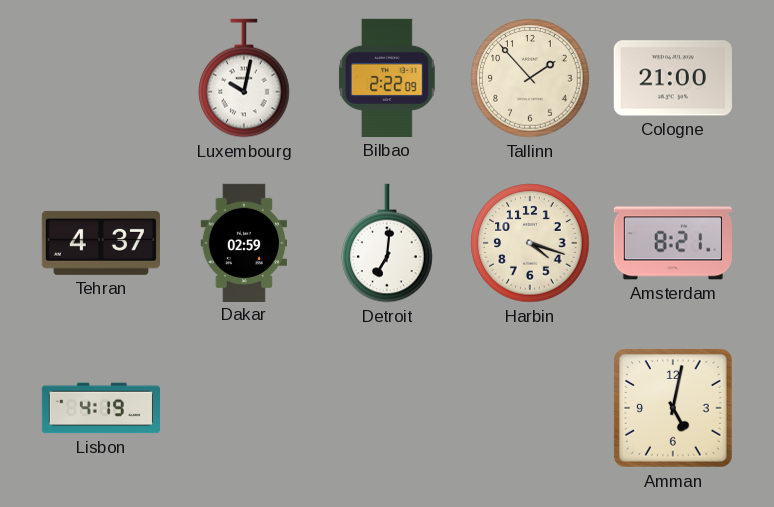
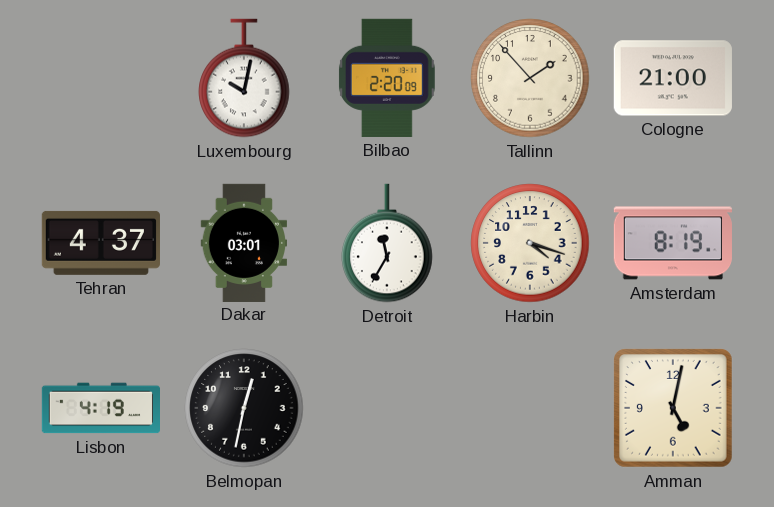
Bilbao: 2:22 -> 2:20 (388, 78)
Dakar: 02:59 -> 03:01 (243, 242)
Detroit: 7:01 -> 11:35 (387, 243)
Amsterdam: 8:21 -> 8:19 (673, 243)
Belmopan: none -> 12:32 (244, 408)
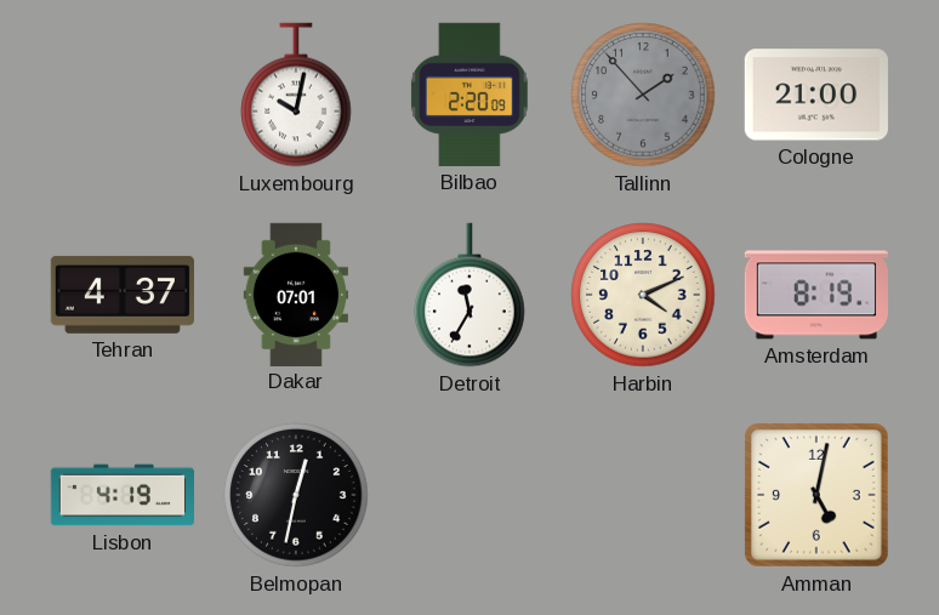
Tallinn dial: cream -> grey (643, 95)
Dakar: 03:01 -> 07:01 (295, 294)
Harbin: 4:18 -> 4:11 (643, 295)
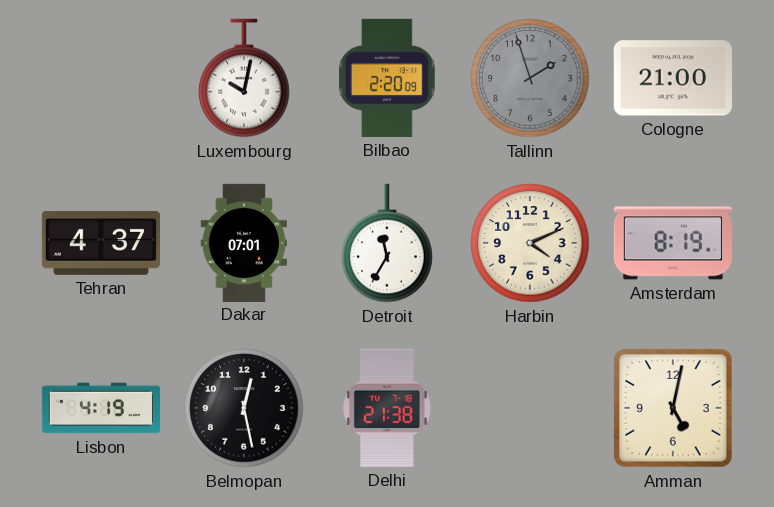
Tallinn: 1:53 -> 1:57 (530, 78)
Belmopan: 12:32 -> 12:28 (244, 408)
Delhi: none -> 21:38 (387, 408)
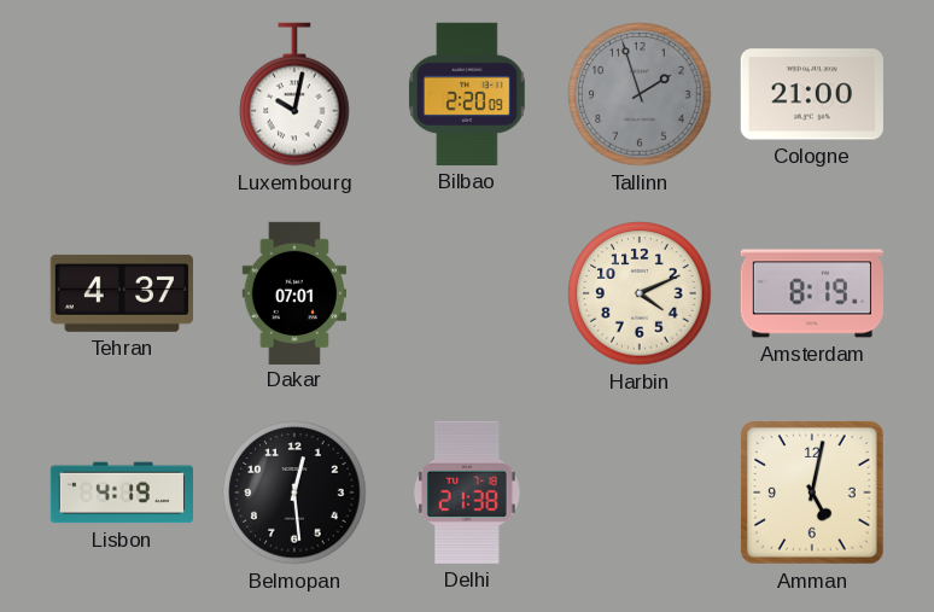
Detroit: 11:35 -> none (387, 243)
Belmopan: 12:28 -> 12:29 (294, 492)
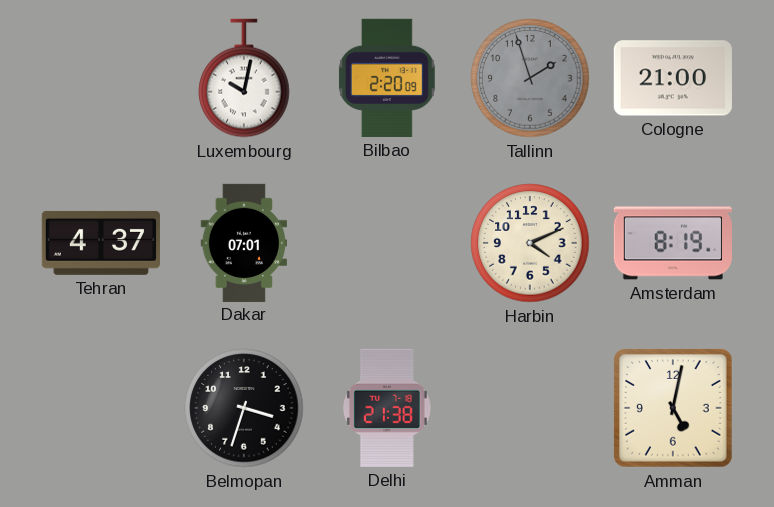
Lisbon: 4:19 -> none (121, 492)
Belmopan: 12:29 -> 3:33 (244, 408)
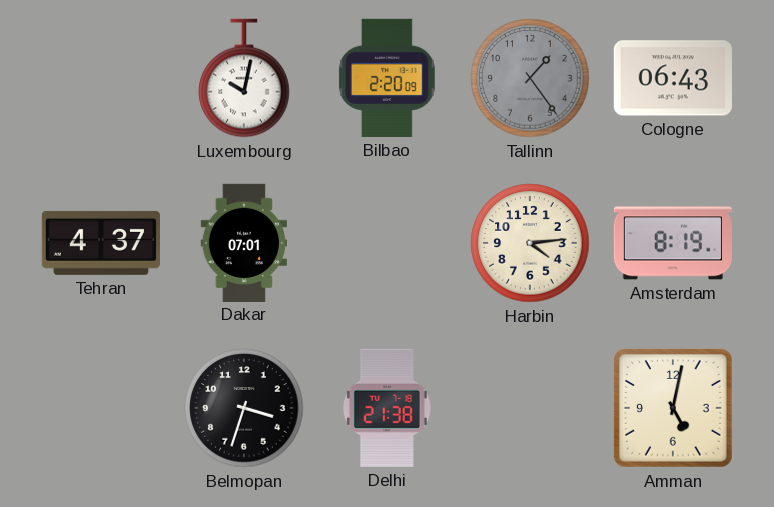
Tallinn: 1:57 -> 1:24 (530, 78)
Cologne: 21:00 -> 06:43 (673, 78)
Harbin: 4:11 -> 4:14 (530, 243)
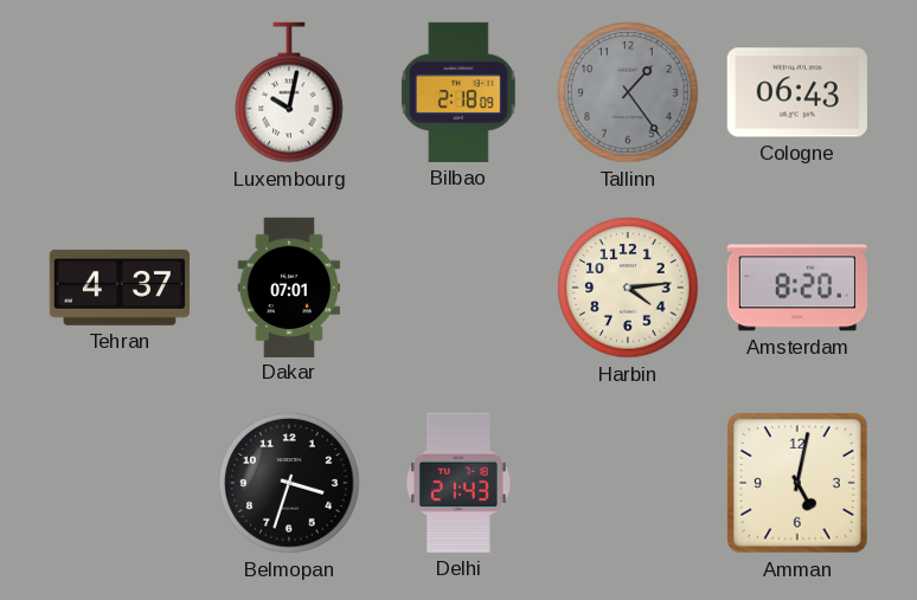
Bilbao: 2:20 -> 2:18 (460, 92)
Amsterdam: 8:19 -> 8:20 (797, 288)
Delhi: 21:38 -> 21:43 (458, 483)
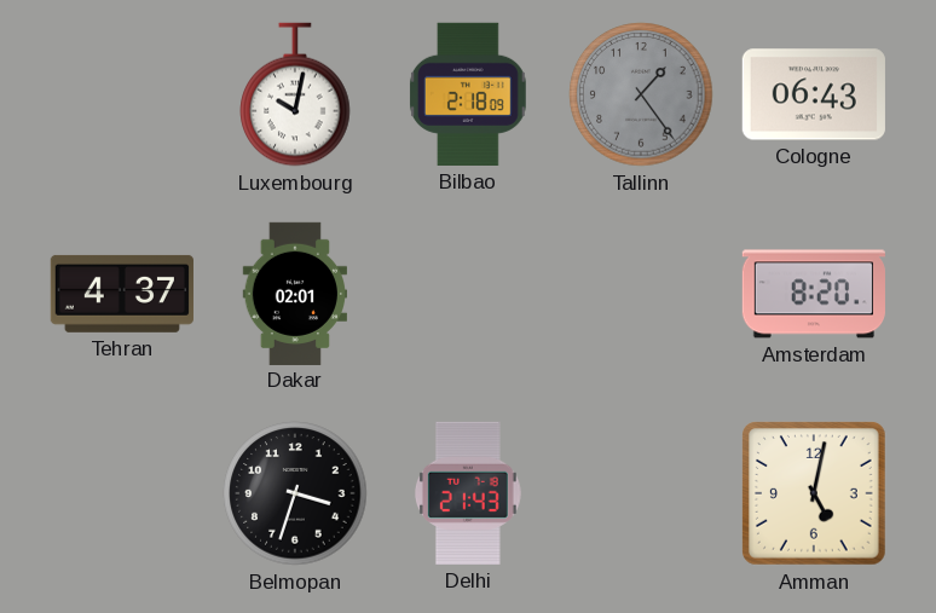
Dakar: 07:01 -> 02:01 (294, 293)
Harbin: 4:14 -> none (628, 288)
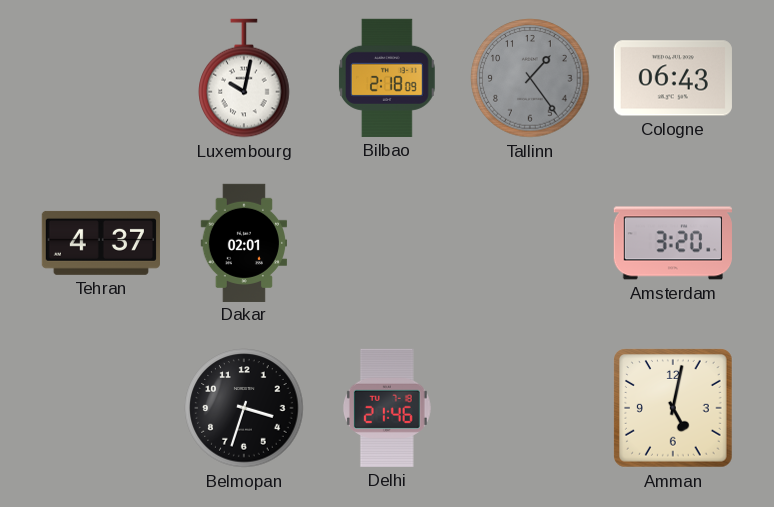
Amsterdam: 8:20 -> 3:20 (673, 243)
Delhi: 21:43 -> 21:46 (387, 408)
